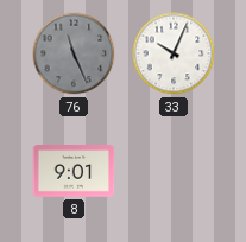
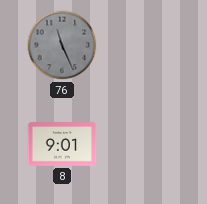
33: 10:04 -> none (174, 53)
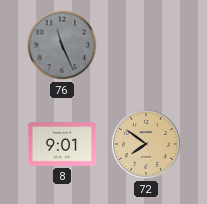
72: none -> 7:51 (146, 144)
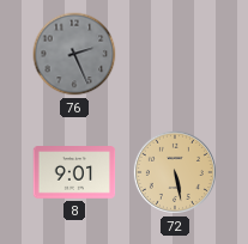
76: 11:26 -> 2:26 (74, 54)
72: 7:51 -> 5:28 (175, 172)
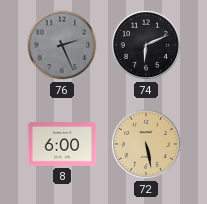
74: none -> 6:11 (146, 45)
8: 9:01 -> 6:00 (62, 144)
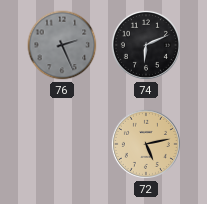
8: 6:00 -> none (62, 144)
72: 5:28 -> 5:13 (146, 144)
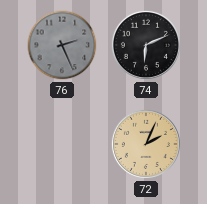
72: 5:13 -> 2:04 (146, 144)
